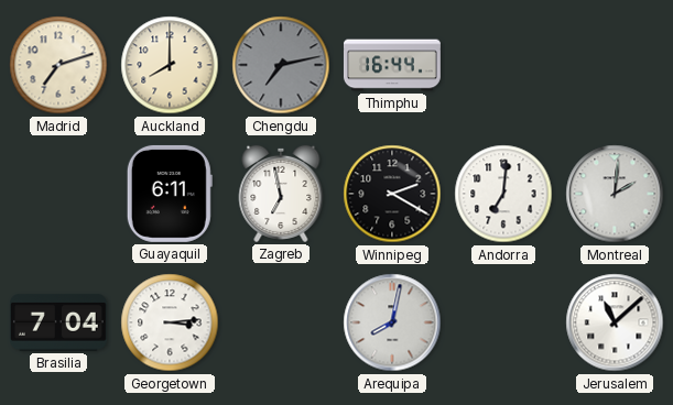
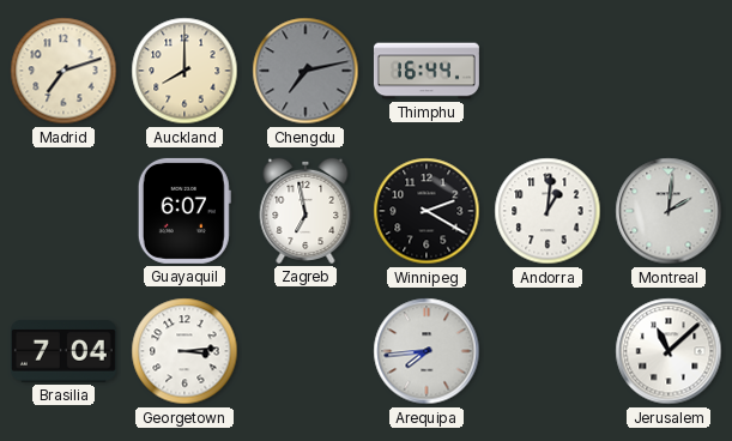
Guayaquil: 6:11 -> 6:07 (184, 211)
Andorra: 7:01 -> 1:01 (548, 211)
Arequipa: 8:02 -> 7:44 (427, 351)
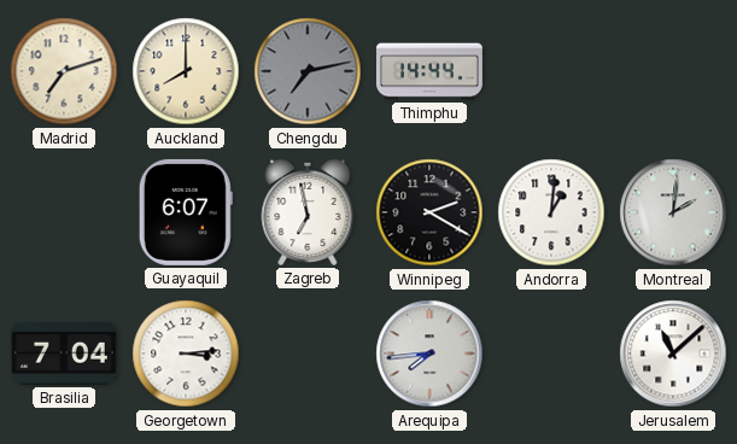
Thimphu: 16:44 -> 14:44 (429, 71)
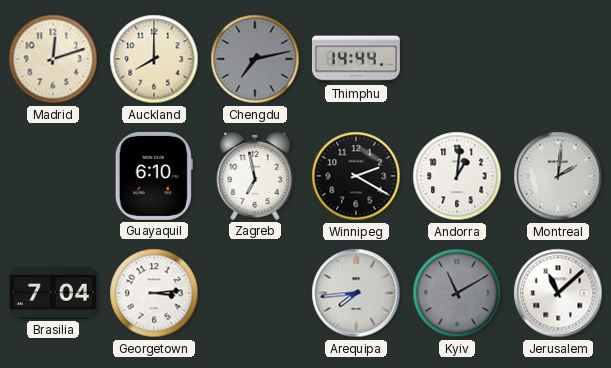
Madrid: 7:12 -> 12:12 (53, 59)
Guayaquil: 6:07 -> 6:10 (154, 176)
Kyiv: none -> 11:10 (457, 293)
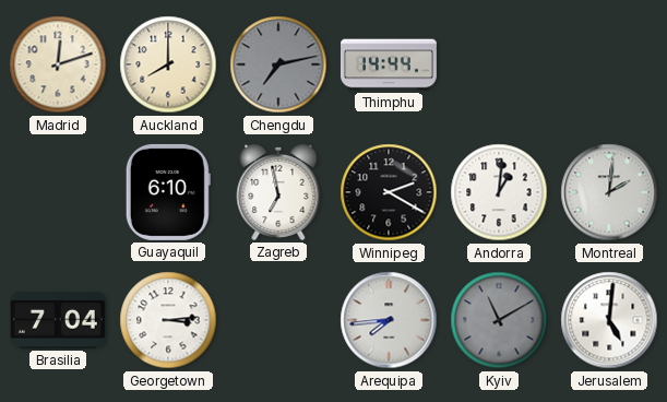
Jerusalem: 11:08 -> 5:01 (609, 320)
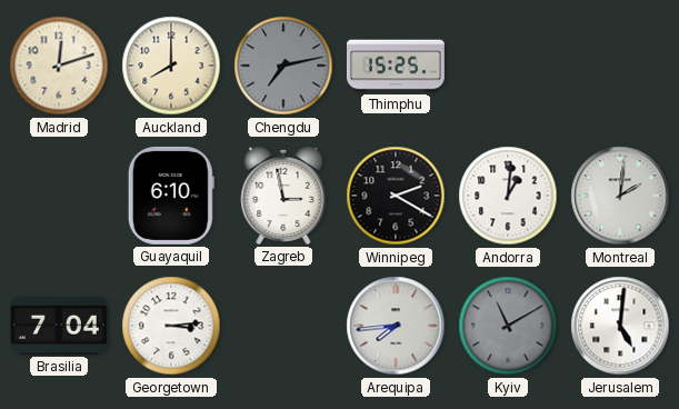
Thimphu: 14:44 -> 15:25 (396, 66)
Zagreb: 6:58 -> 2:58 (283, 196)
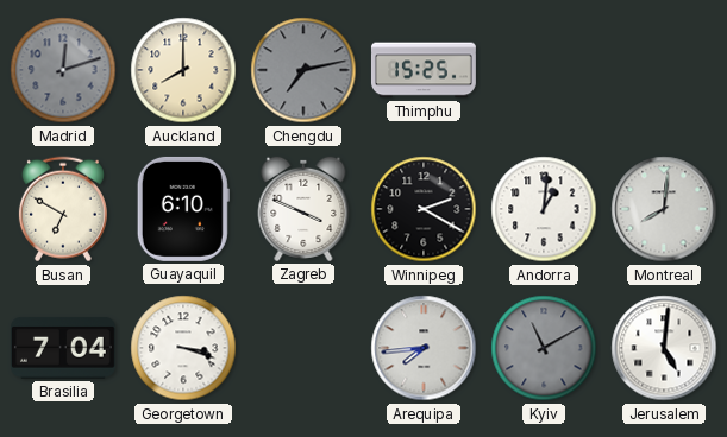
Madrid dial: cream -> grey (63, 70)
Busan: none -> 6:50 (63, 209)
Zagreb: 2:58 -> 3:49 (303, 209)
Montreal: 2:01 -> 8:01 (664, 209)
Georgetown: 3:14 -> 3:18 (183, 348)
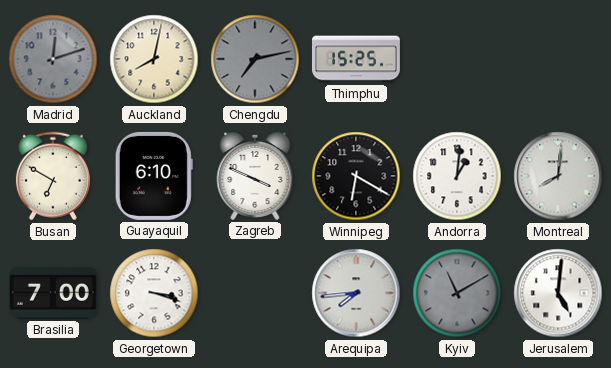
Auckland: 8:00 -> 8:02 (154, 59)
Winnipeg: 2:20 -> 6:20 (356, 176)
Brasilia: 7:04 -> 7:00 (53, 293)
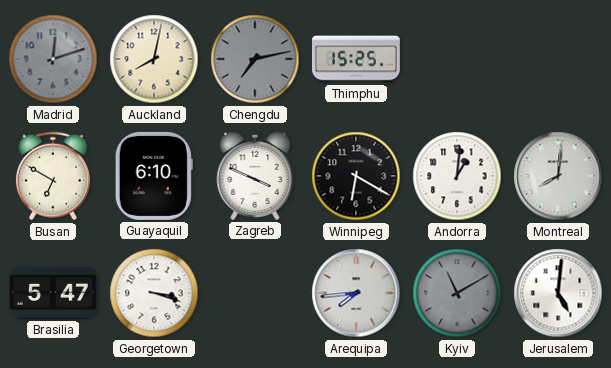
Brasilia: 7:00 -> 5:47 (53, 293)
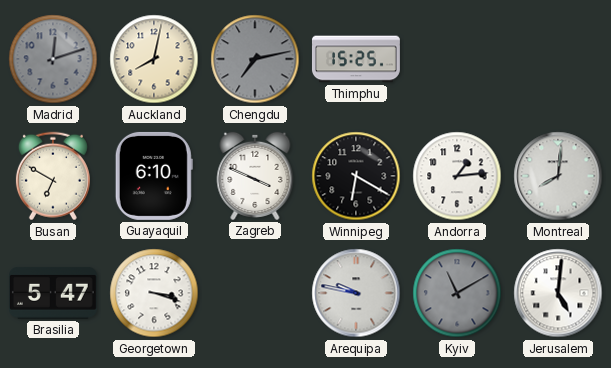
Andorra: 1:01 -> 1:14 (457, 176)
Arequipa: 7:44 -> 9:47 (356, 293)
